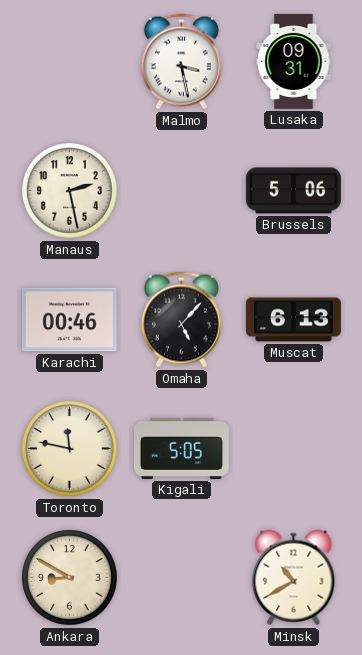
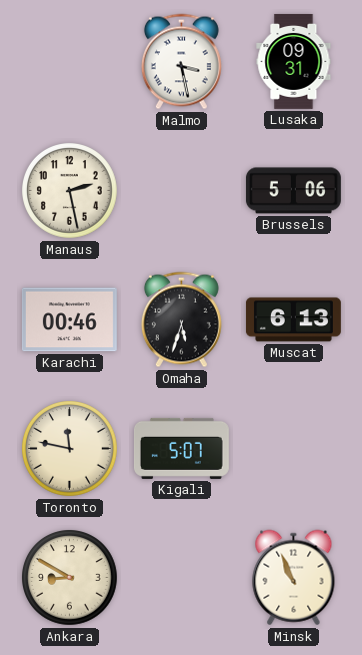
Omaha: 5:07 -> 5:33 (181, 320)
Kigali: 5:05 -> 5:07 (181, 448)
Minsk: 10:40 -> 10:56 (294, 578)
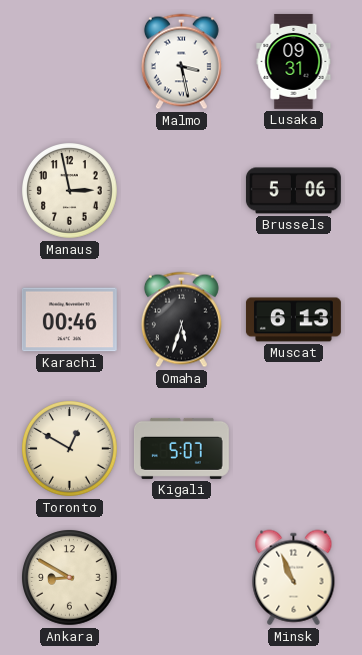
Manaus: 2:28 -> 2:58 (70, 191)
Toronto: 11:47 -> 12:50 (70, 449)
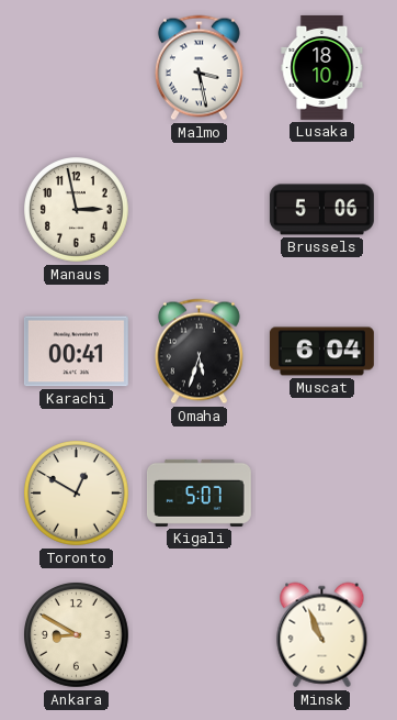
Lusaka: 09:31 -> 18:10 (322, 67)
Karachi: 00:46 -> 00:41 (76, 352)
Muscat: 6:13 -> 6:04 (321, 352)
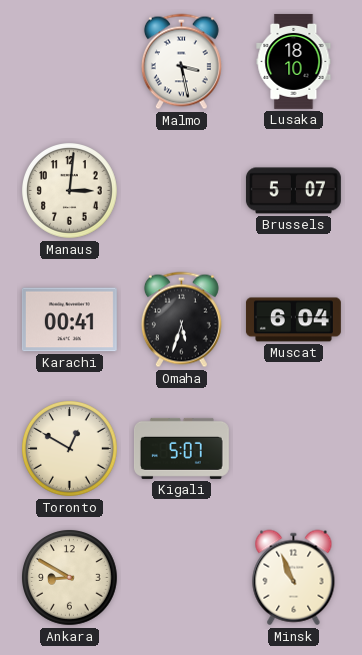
Manaus: 2:58 -> 3:01 (70, 191)
Brussels: 5:06 -> 5:07 (293, 191)
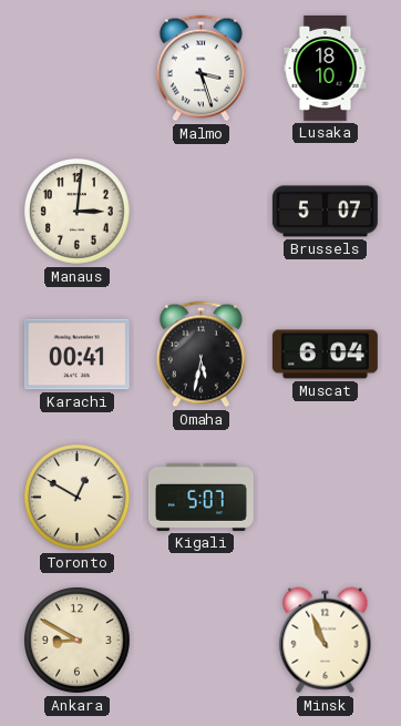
Malmo: 3:28 -> 3:27 (200, 69)
Omaha: 5:33 -> 5:32 (200, 355)
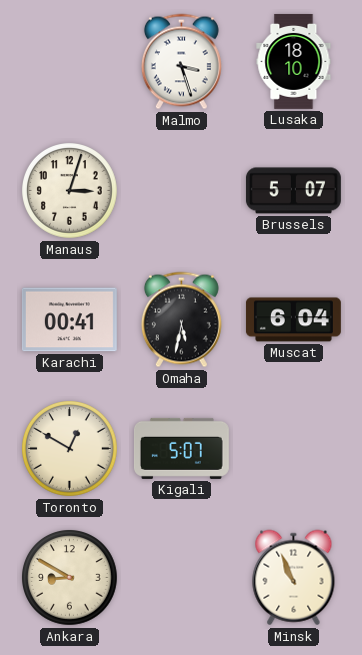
Manaus: 3:01 -> 3:03 (70, 191)
